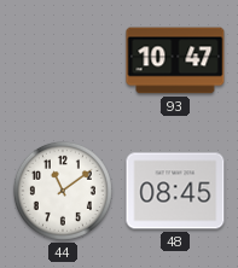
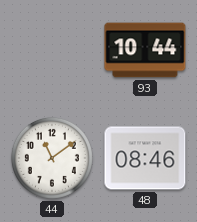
93: 10:47 -> 10:44 (145, 50)
48: 08:45 -> 08:46 (145, 158)
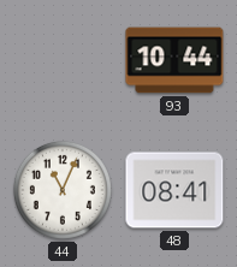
44: 11:09 -> 11:04 (63, 190)
48: 08:46 -> 08:41 (174, 190)
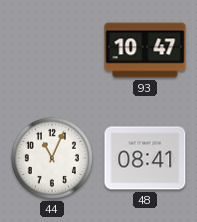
93: 10:44 -> 10:47 (145, 50)
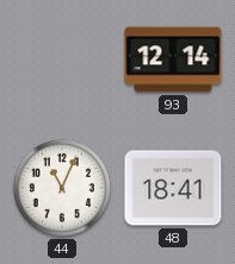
93: 10:47 -> 12:14 (173, 59)
48: 08:41 -> 18:41 (173, 188)
